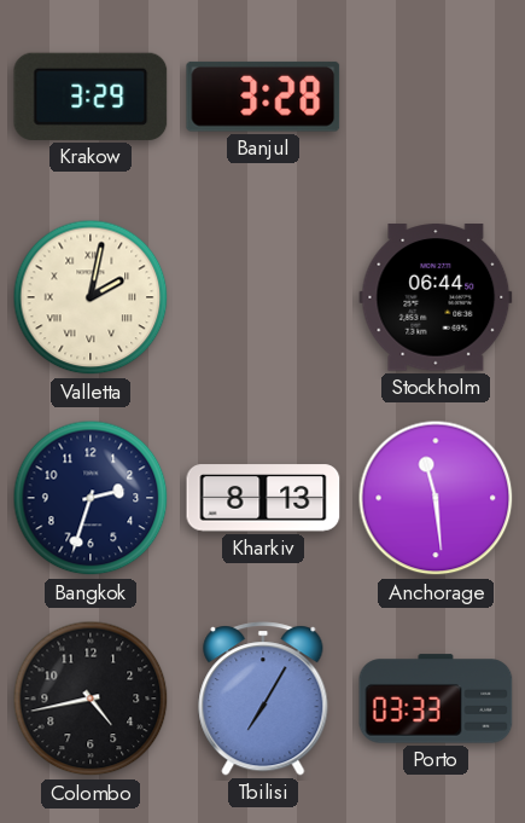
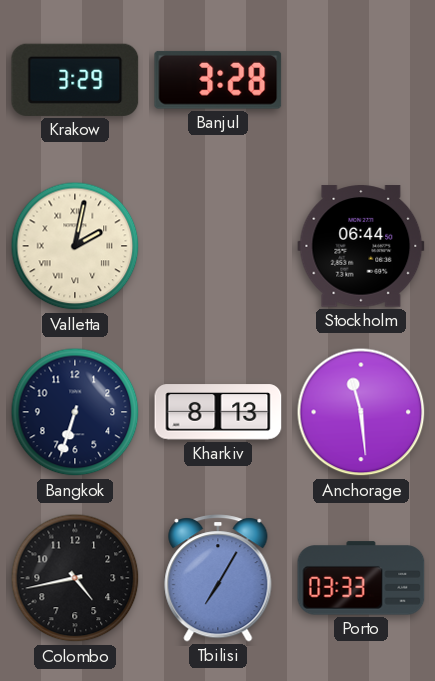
Bangkok: 2:33 -> 6:33 (75, 412)
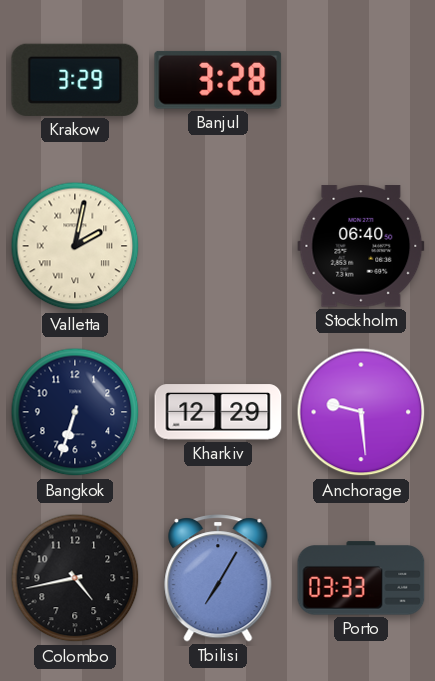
Stockholm: 06:44 -> 06:40 (361, 246)
Kharkiv: 8:13 -> 12:29 (218, 412)
Anchorage: 11:29 -> 9:29 (361, 412)
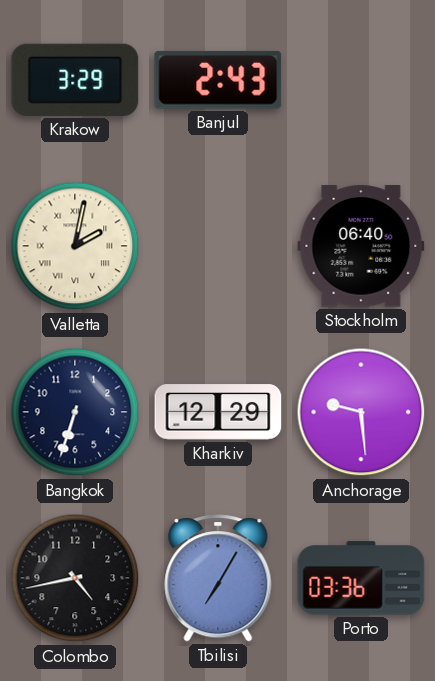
Banjul: 3:28 -> 2:43 (218, 80)
Porto: 03:33 -> 03:36 (361, 578)
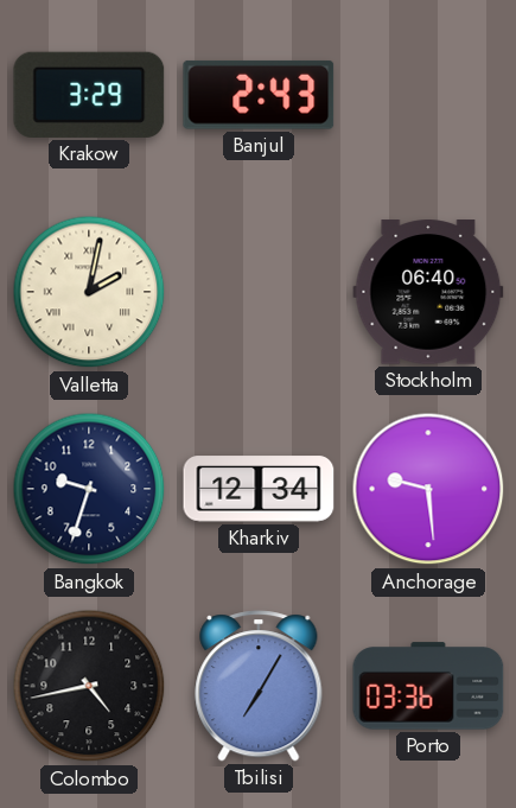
Bangkok: 6:33 -> 9:33 (89, 489)
Kharkiv: 12:29 -> 12:34 (259, 489)
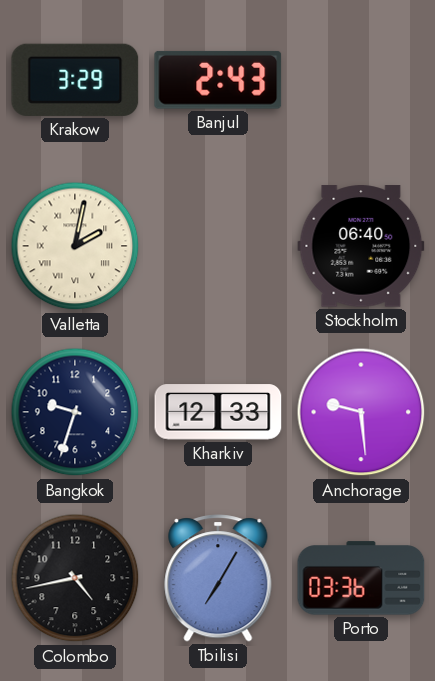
Kharkiv: 12:34 -> 12:33 (218, 412)
